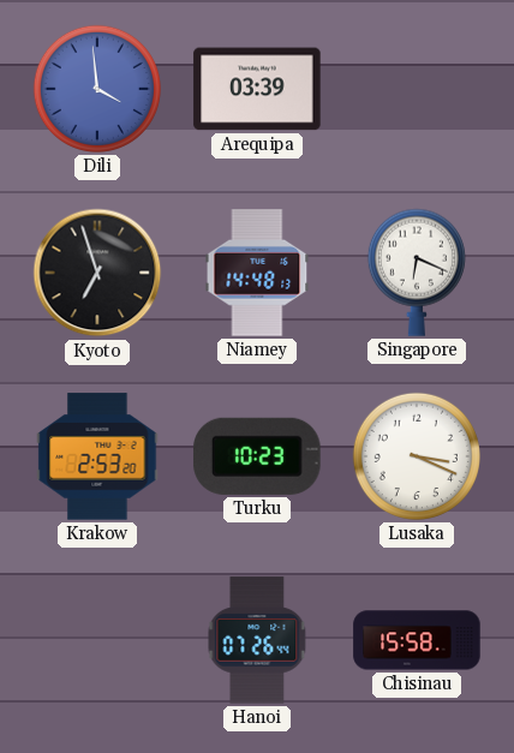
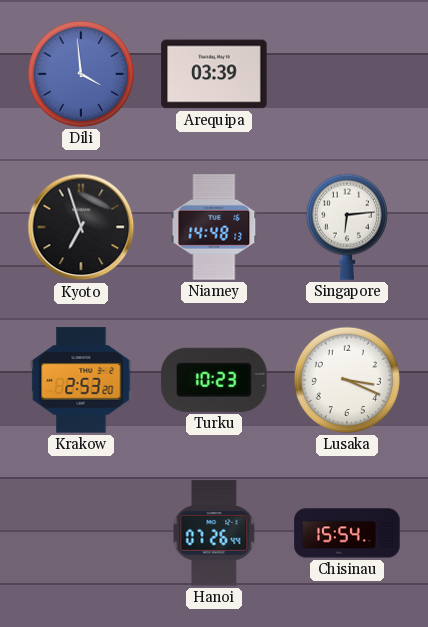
Singapore: 6:19 -> 6:14 (347, 227)
Chisinau: 15:58 -> 15:54 (347, 533)
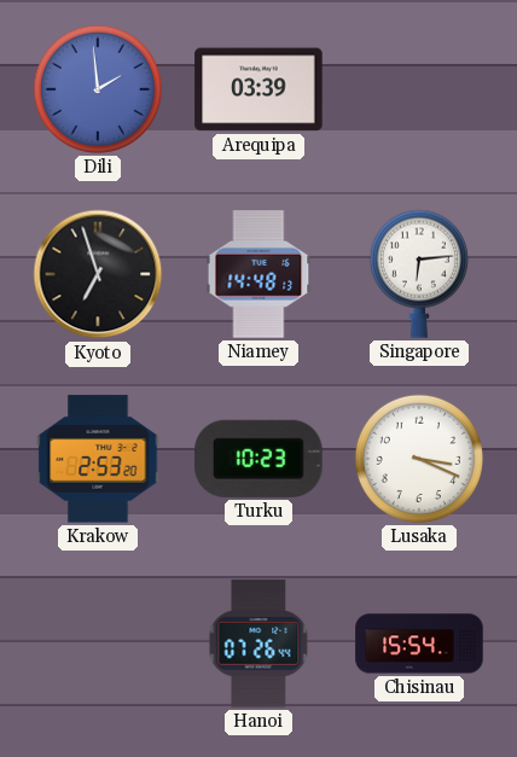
Dili: 3:59 -> 1:59 (98, 89)
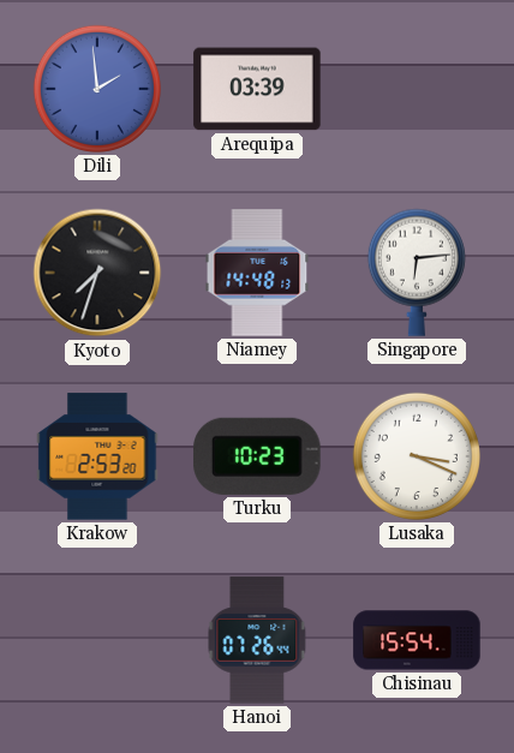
Kyoto: 6:57 -> 7:33 (97, 273)
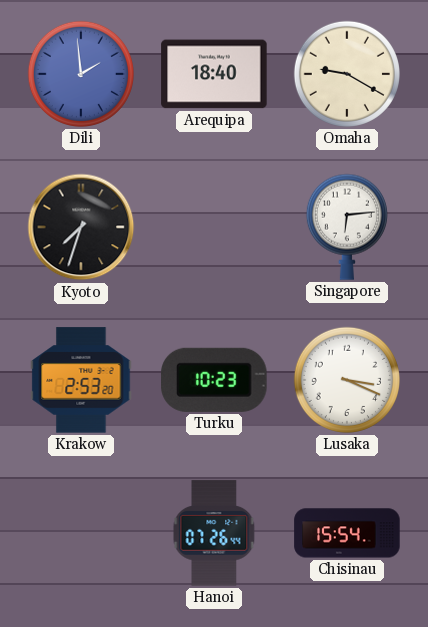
Arequipa: 03:39 -> 18:40 (214, 74)
Omaha: none -> 9:20 (347, 74)
Niamey: 14:48 -> none (257, 273)
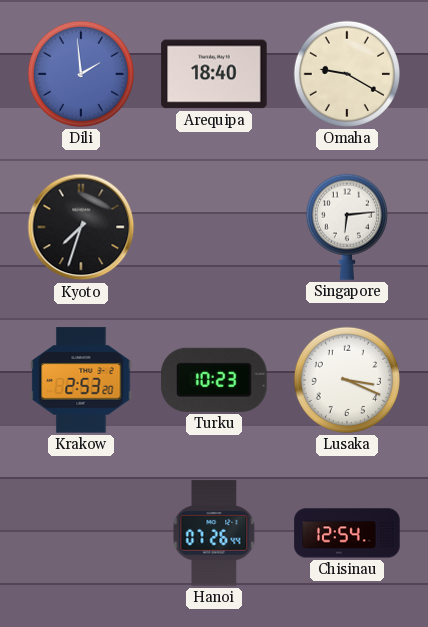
Chisinau: 15:54 -> 12:54 (347, 533)
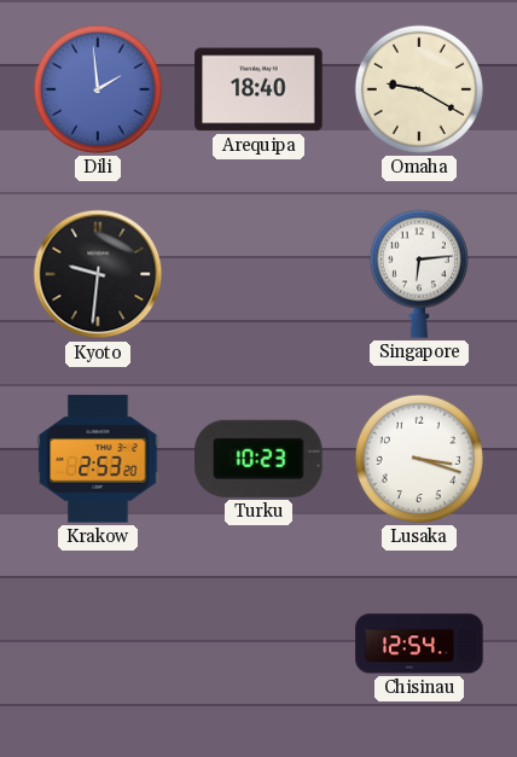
Kyoto: 7:33 -> 9:31 (98, 274)
Lusaka: 3:19 -> 3:18 (419, 459)
Hanoi: 07:26 -> none (214, 533)
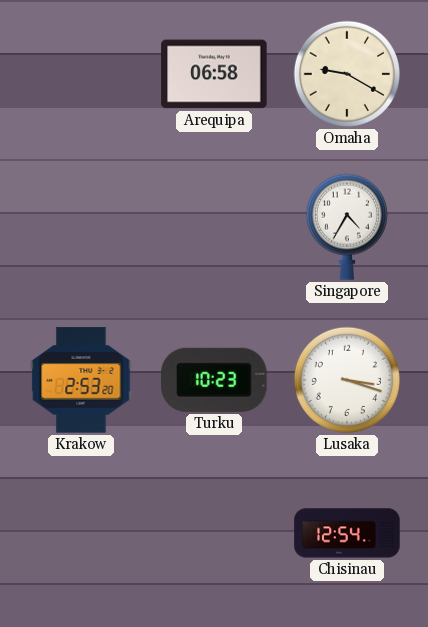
Dili: 1:59 -> none (98, 89)
Arequipa: 18:40 -> 06:58 (214, 74)
Kyoto: 9:31 -> none (98, 274)
Singapore: 6:14 -> 4:35 (347, 227)
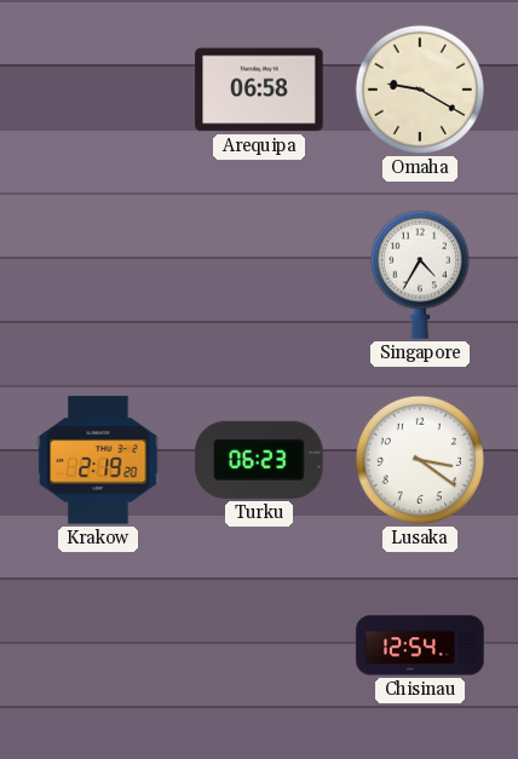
Krakow: 2:53 -> 2:19 (98, 460)
Turku: 10:23 -> 06:23 (259, 460)
Lusaka: 3:18 -> 3:21 (420, 460)
